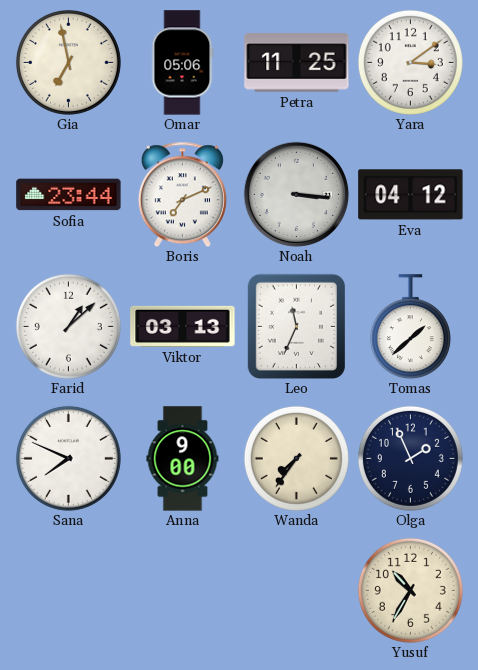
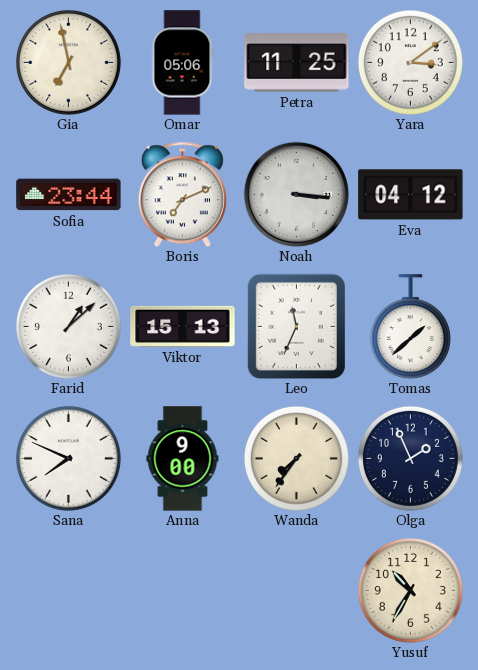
Viktor: 03:13 -> 15:13 (183, 326)
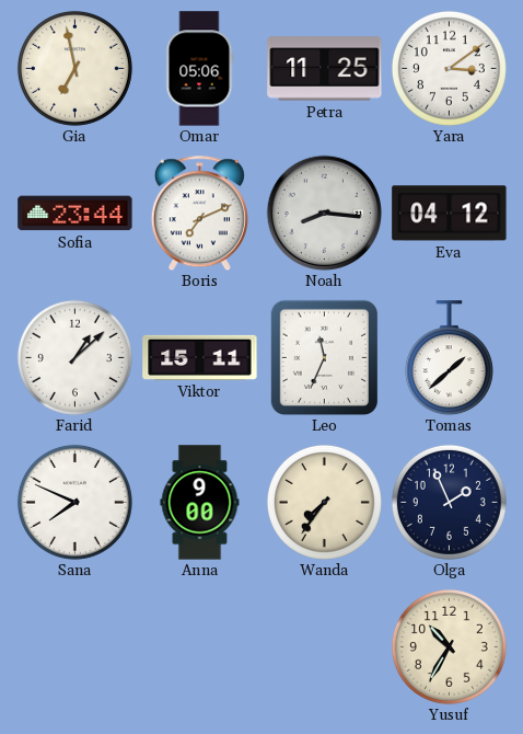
Noah: 3:16 -> 8:16 (324, 213)
Viktor: 15:13 -> 15:11 (200, 357)
